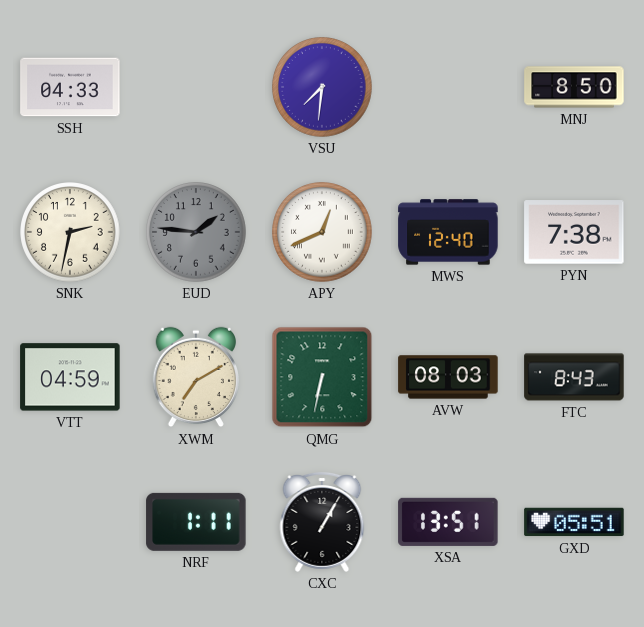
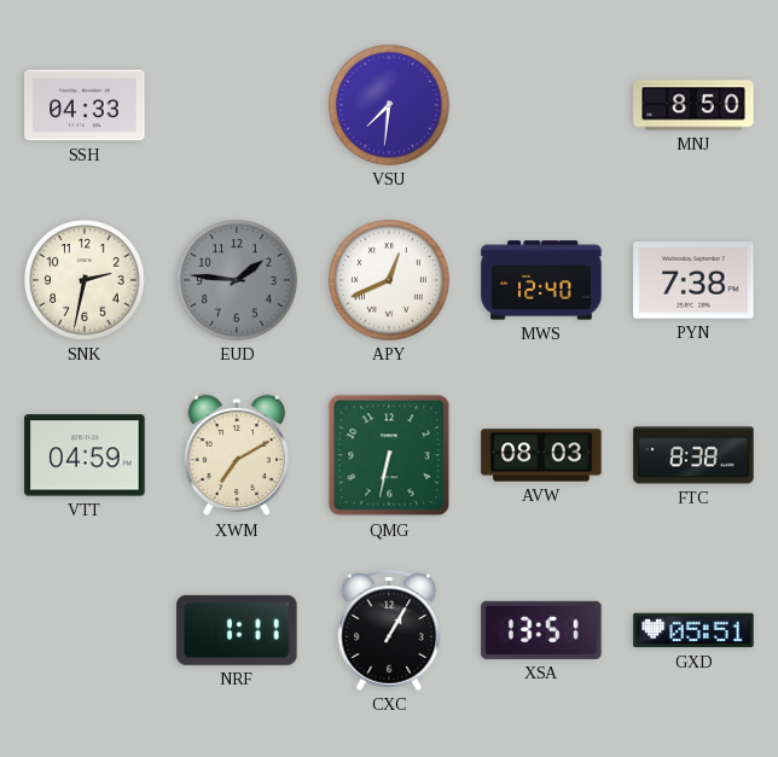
FTC: 8:43 -> 8:38 (693, 455)
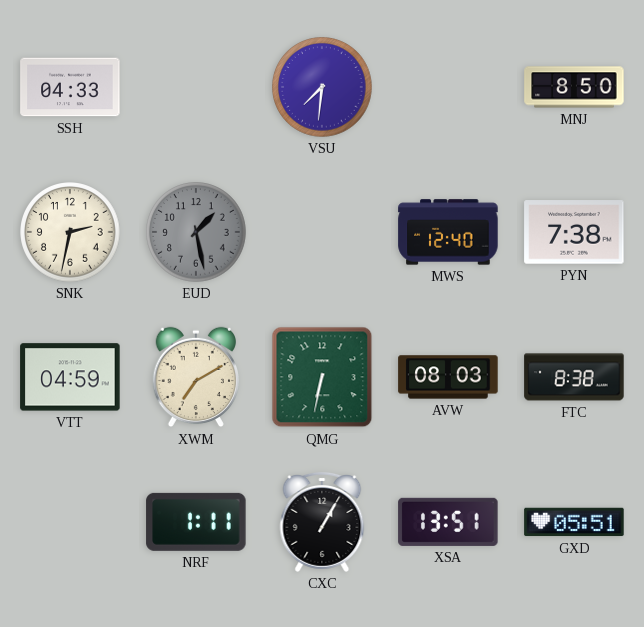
EUD: 1:46 -> 1:28 (196, 232)
APY: 12:41 -> none (389, 280)
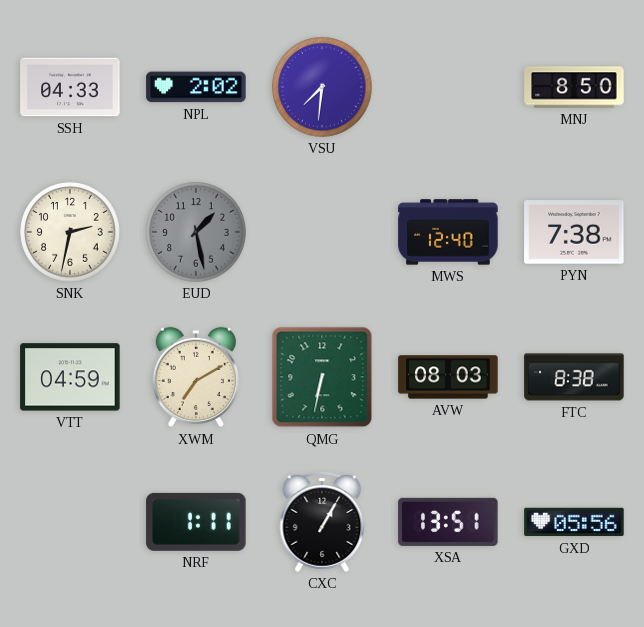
NPL: none -> 2:02 (196, 87)
GXD: 05:51 -> 05:56 (574, 522)
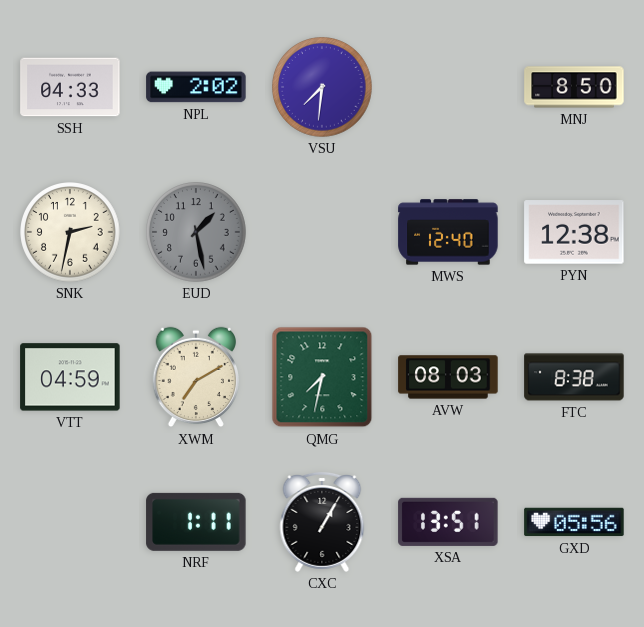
PYN: 7:38 -> 12:38 (574, 232)
QMG: 6:32 -> 7:32 (322, 377)
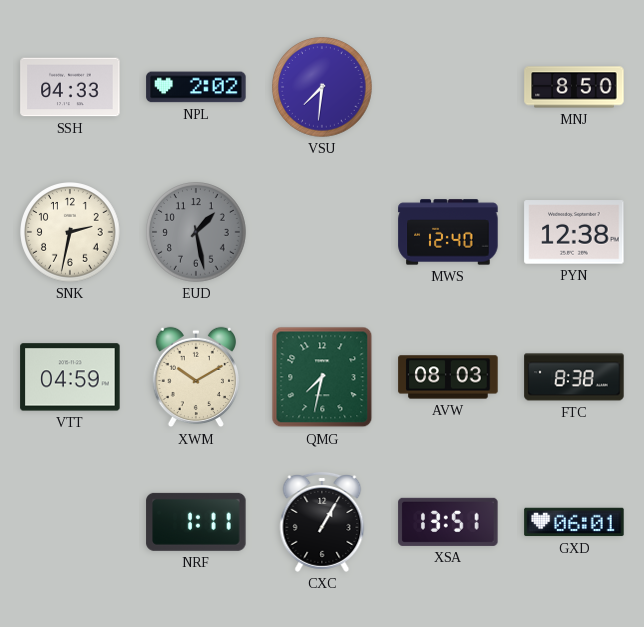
XWM: 7:10 -> 10:10 (195, 377)
GXD: 05:56 -> 06:01 (574, 522)
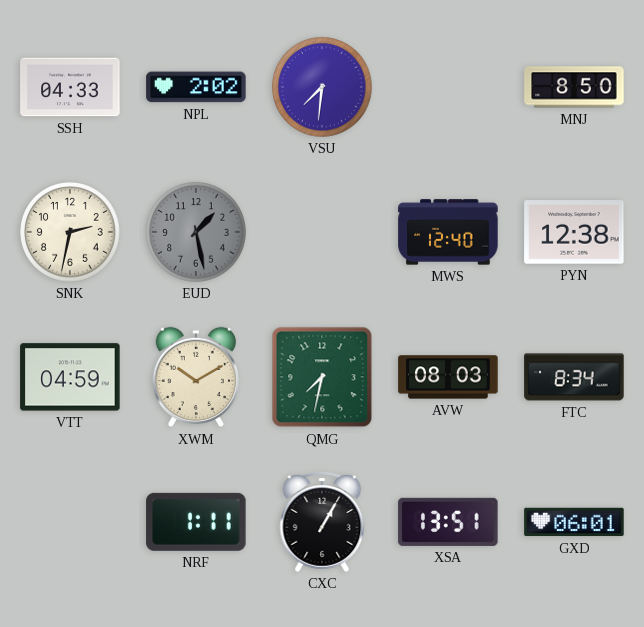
FTC: 8:38 -> 8:34 (574, 377)
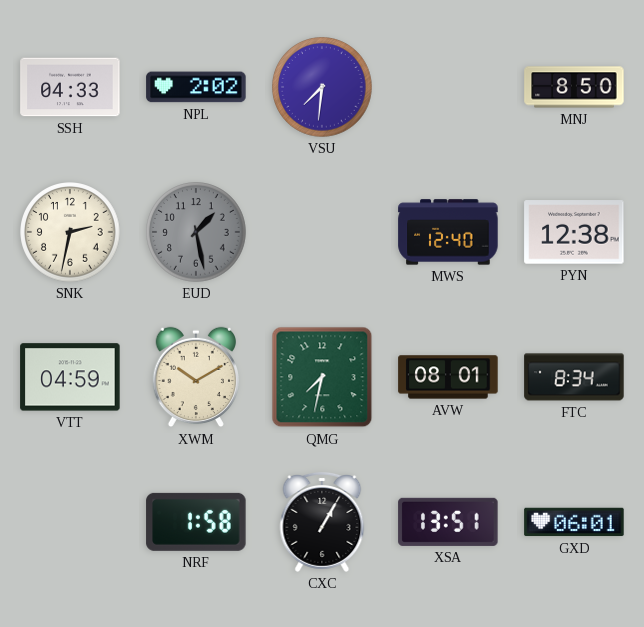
AVW: 08:03 -> 08:01 (448, 377)
NRF: 1:11 -> 1:58 (196, 522)
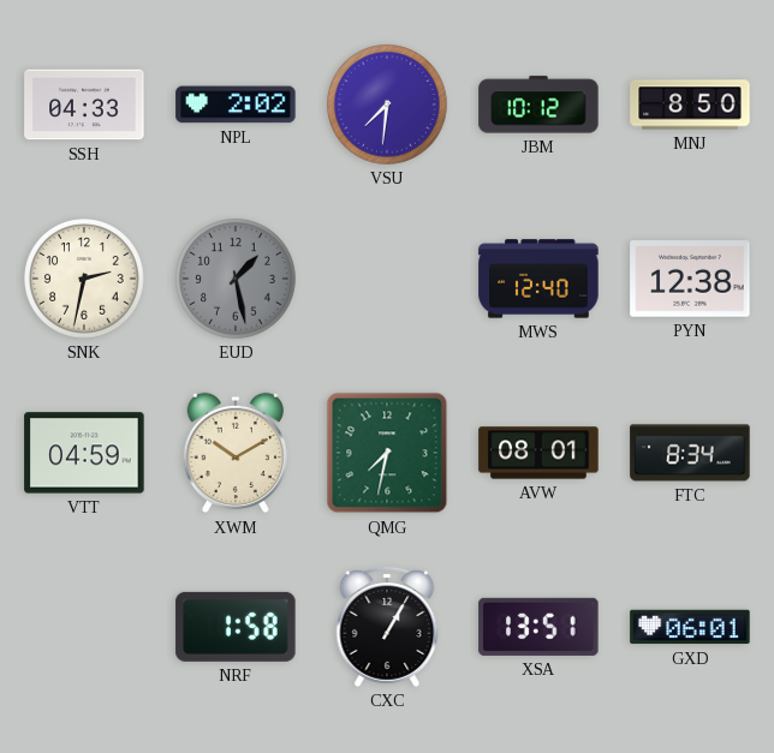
JBM: none -> 10:12 (538, 104)
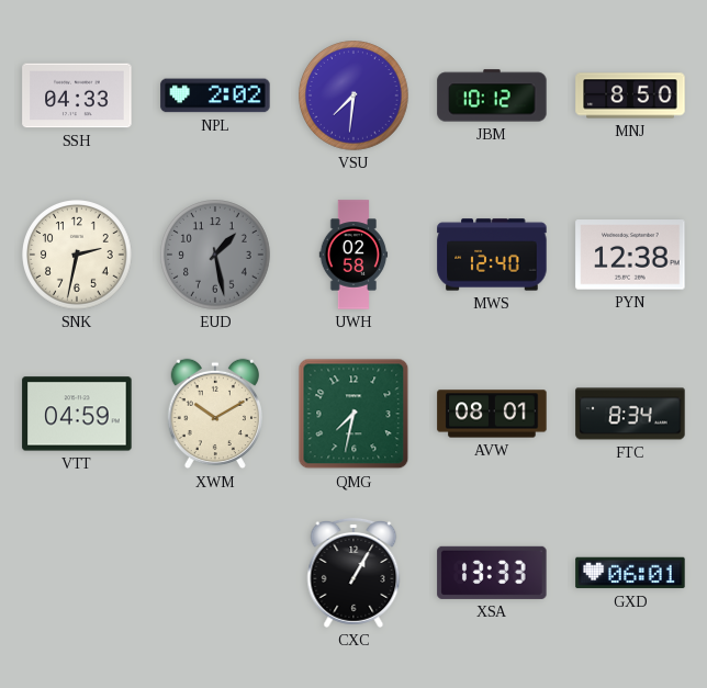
UWH: none -> 02:58 (353, 255)
NRF: 1:58 -> none (236, 627)
XSA: 13:51 -> 13:33 (492, 573)
